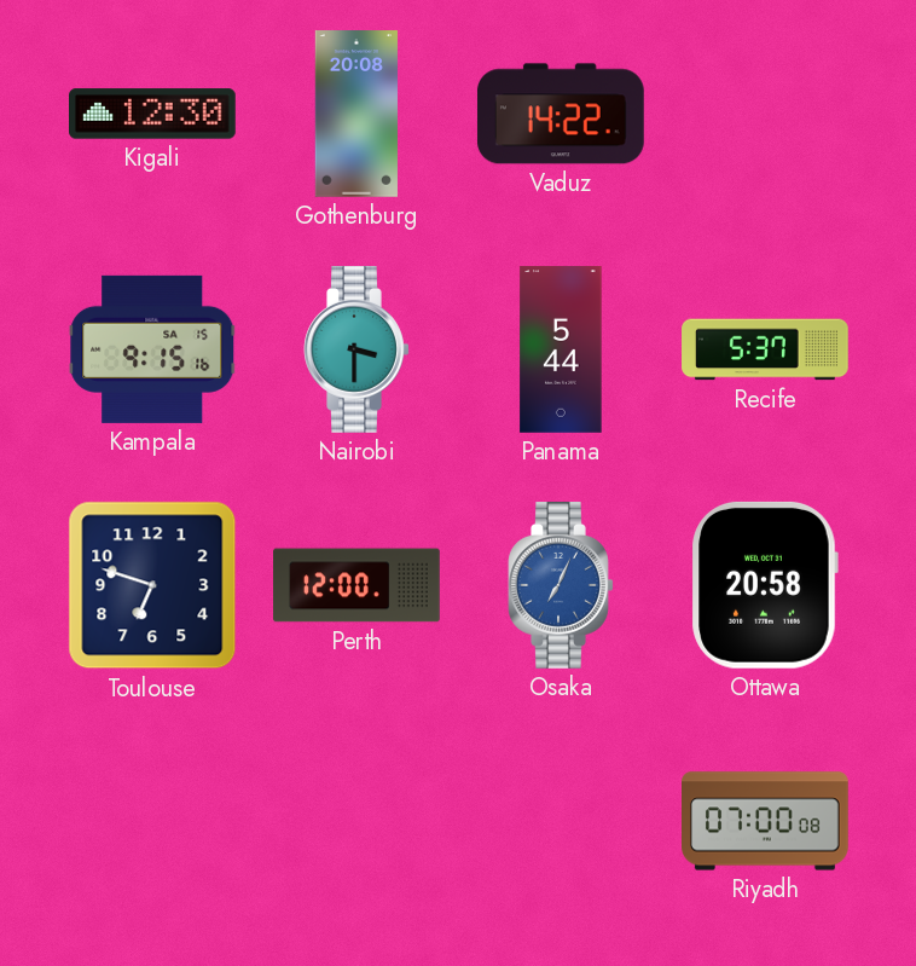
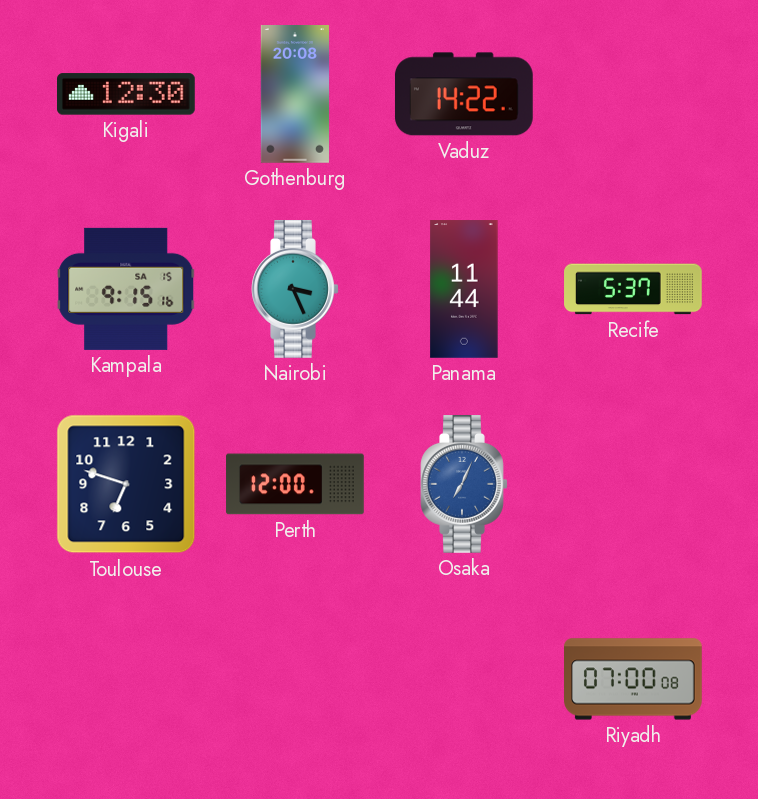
Nairobi: 3:30 -> 3:26 (295, 290)
Panama: 5:44 -> 11:44 (464, 289)
Ottawa: 20:58 -> none (765, 585)
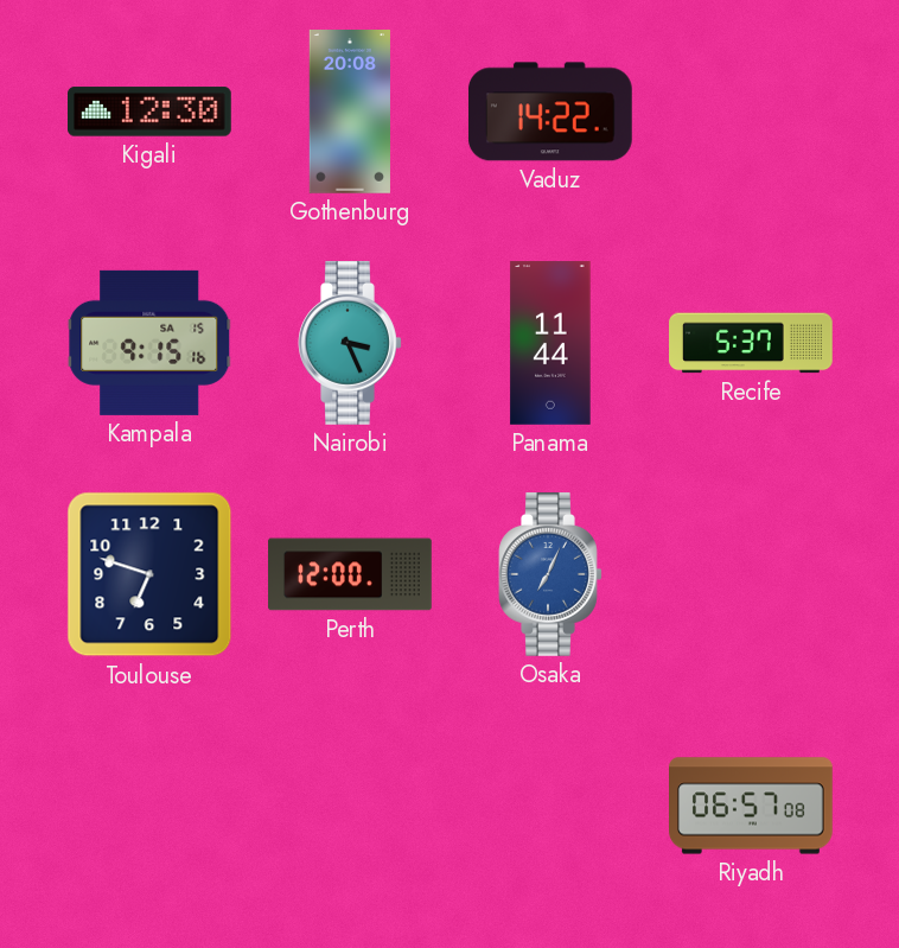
Riyadh: 07:00 -> 06:57 (752, 806)
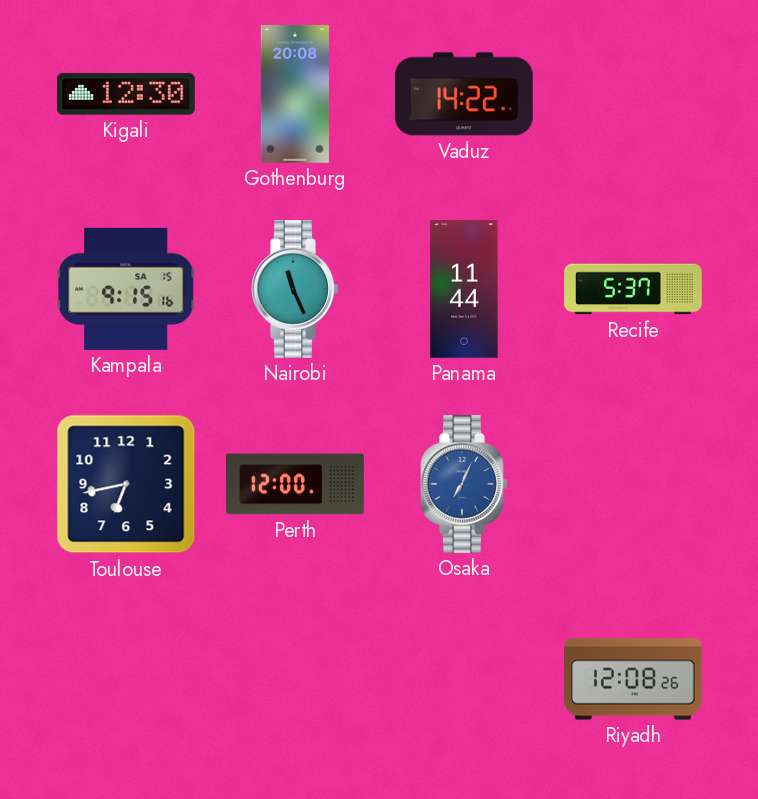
Nairobi: 3:26 -> 11:26 (295, 290)
Toulouse: 6:48 -> 6:43 (126, 484)
Riyadh: 06:57 -> 12:08 (634, 679)
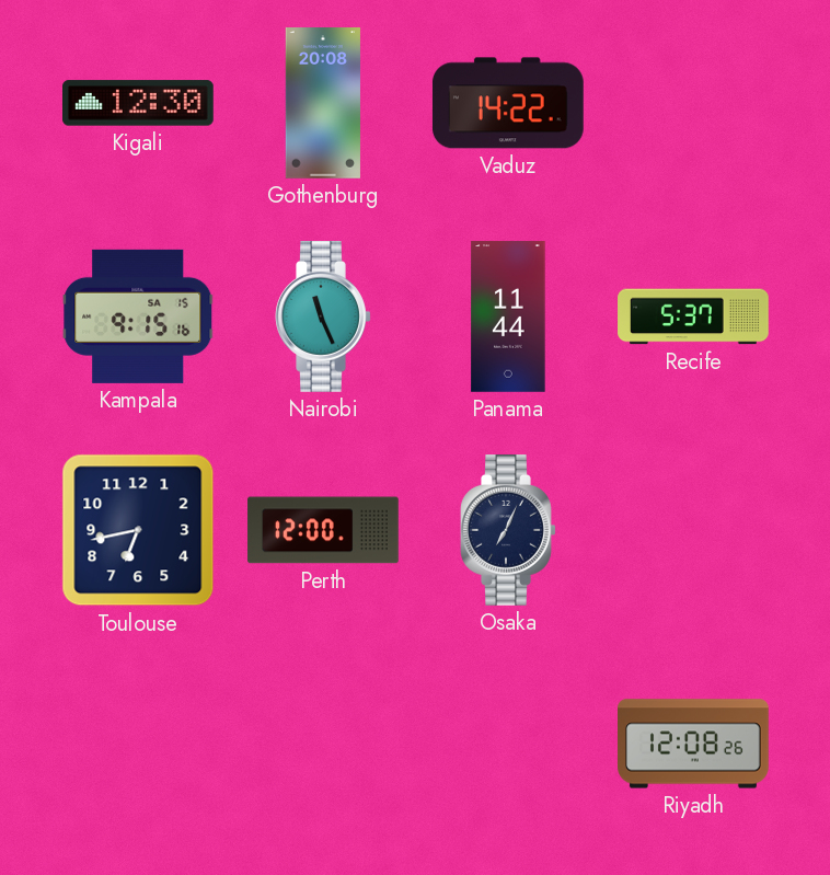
Osaka dial: blue -> navy (508, 531)
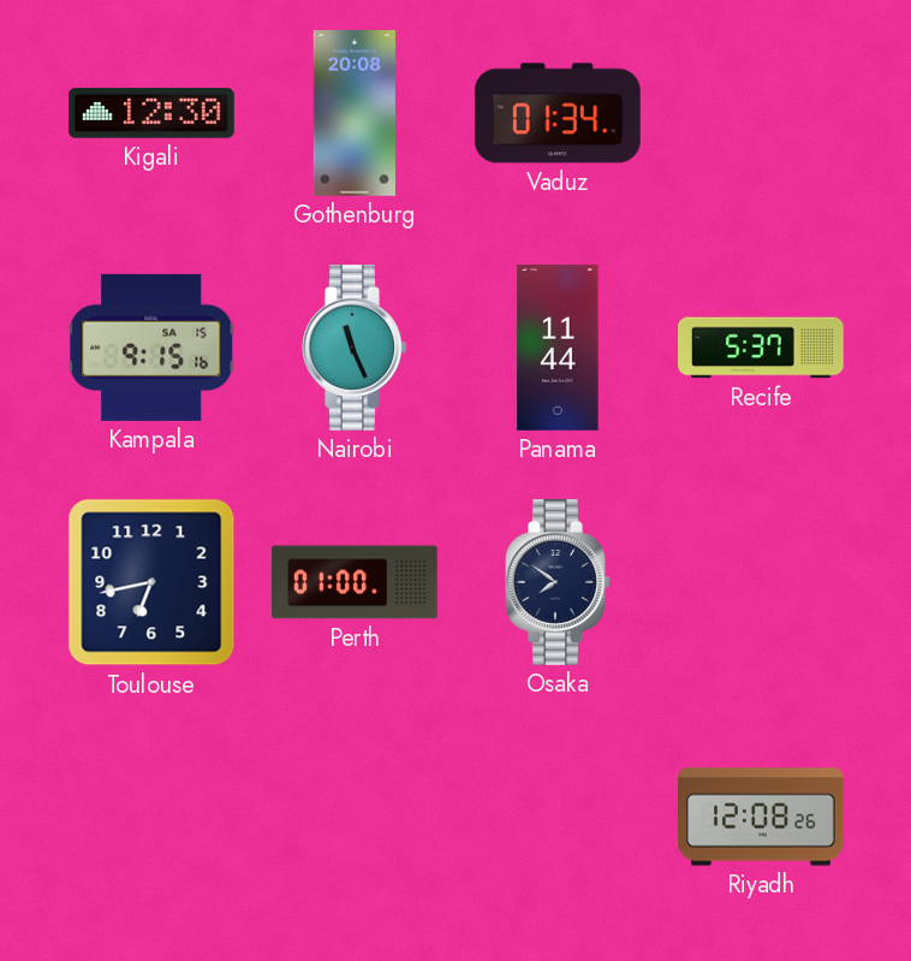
Vaduz: 14:22 -> 01:34 (558, 113)
Perth: 12:00 -> 01:00 (355, 582)
Osaka: 7:04 -> 7:51 (558, 583)
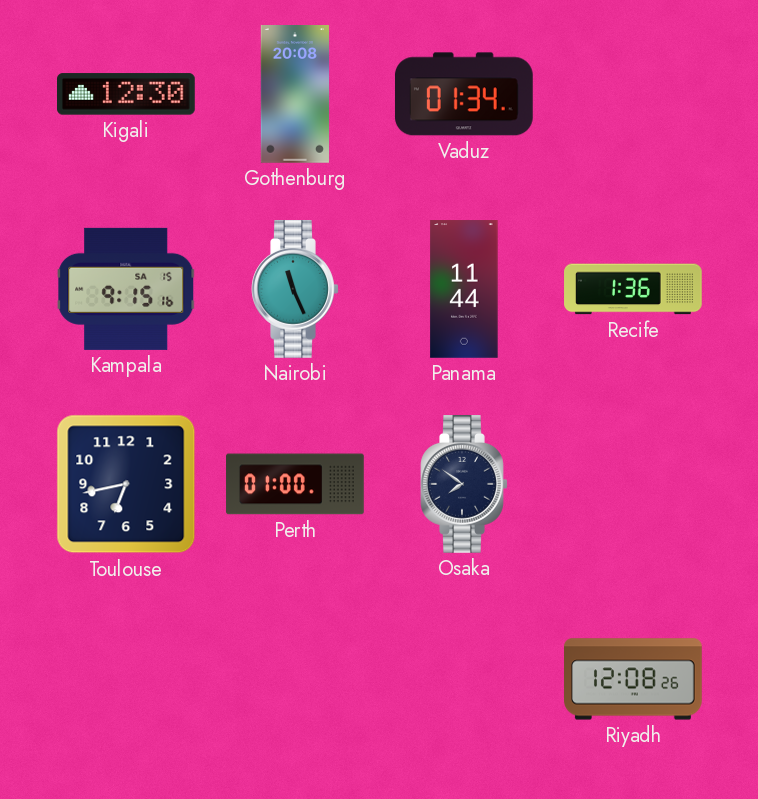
Recife: 5:37 -> 1:36 (633, 289)
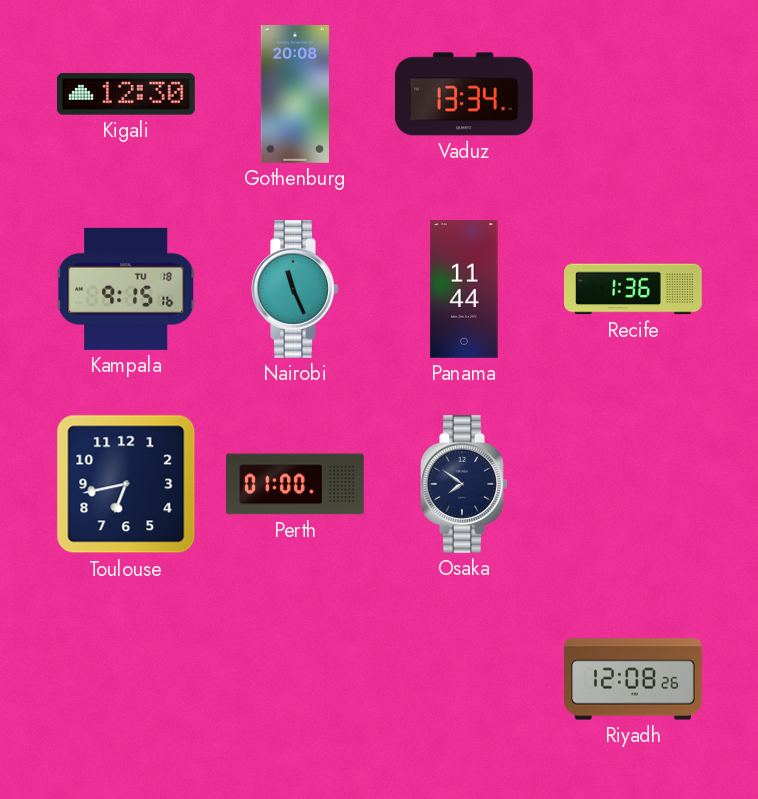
Vaduz: 01:34 -> 13:34 (464, 94)
Kampala date: SA 15 -> TU 18 (126, 289)
